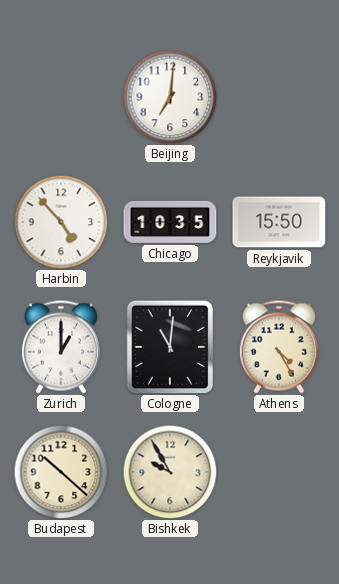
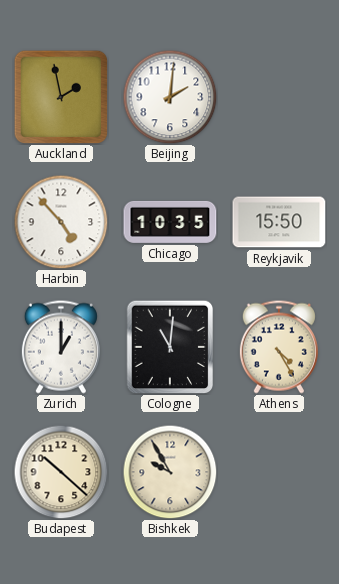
Auckland: none -> 1:58 (61, 97)
Beijing: 7:01 -> 2:01 (170, 97)
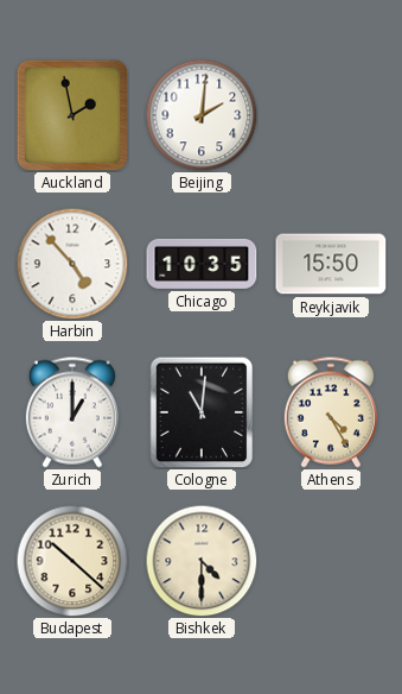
Bishkek: 9:55 -> 4:30 (202, 561)
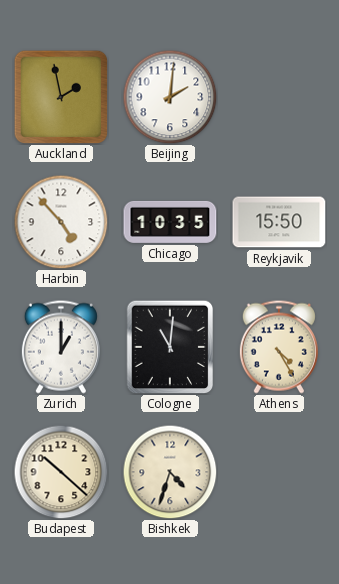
Bishkek: 4:30 -> 4:33 (170, 472)
